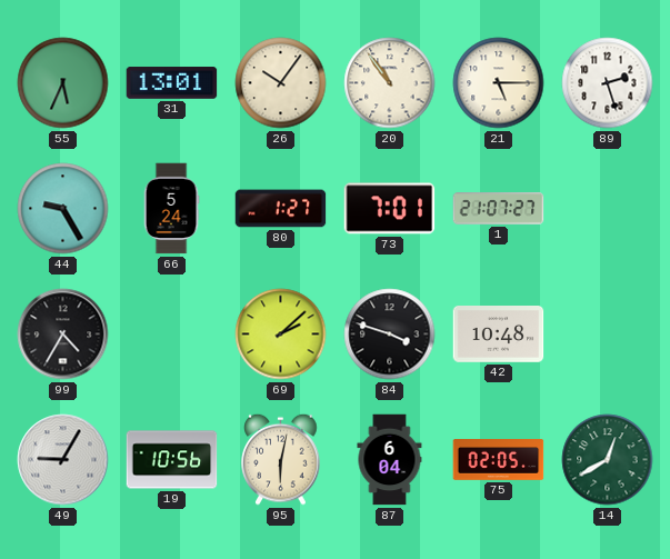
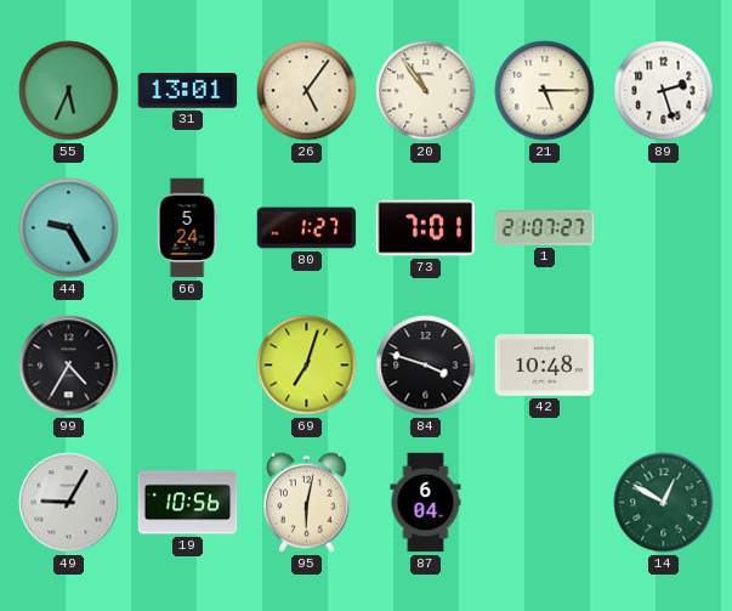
26: 10:06 -> 5:06 (307, 91)
69: 2:08 -> 7:03 (307, 366)
75: 02:05 -> none (499, 460)
14: 12:40 -> 12:50 (664, 503)
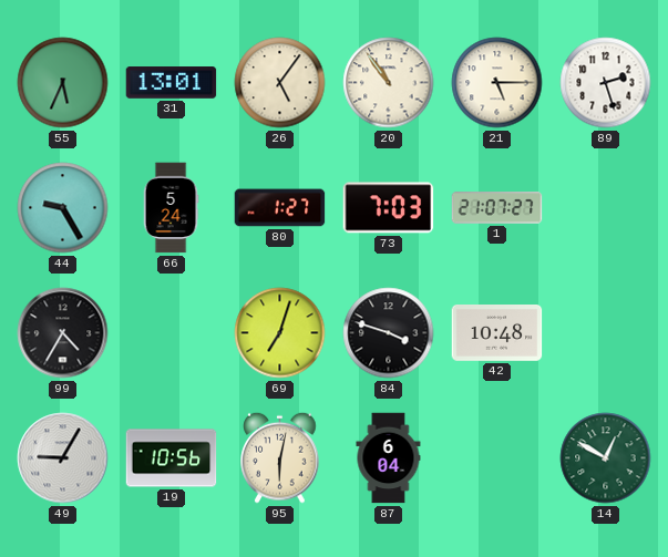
73: 7:01 -> 7:03 (389, 208)
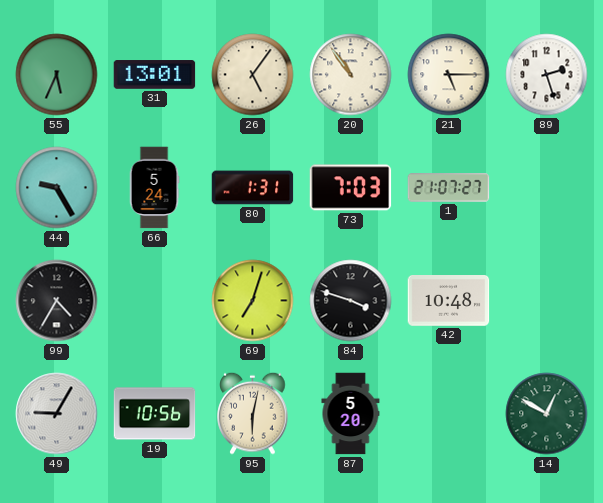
80: 1:27 -> 1:31 (253, 188)
87: 6:04 -> 5:20 (351, 414)
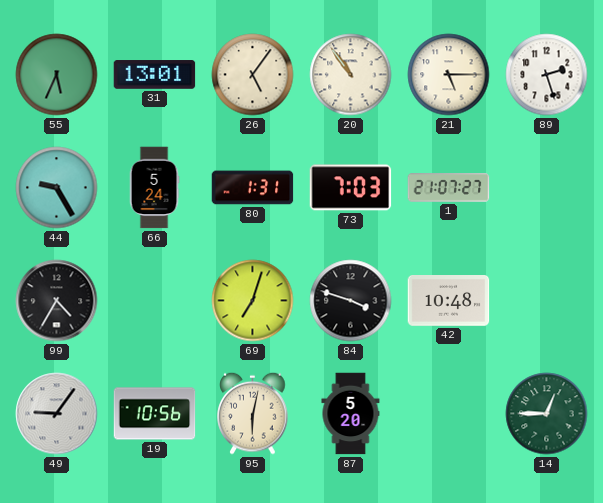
49: 9:05 -> 9:06 (57, 414)
14: 12:50 -> 12:45 (547, 414)
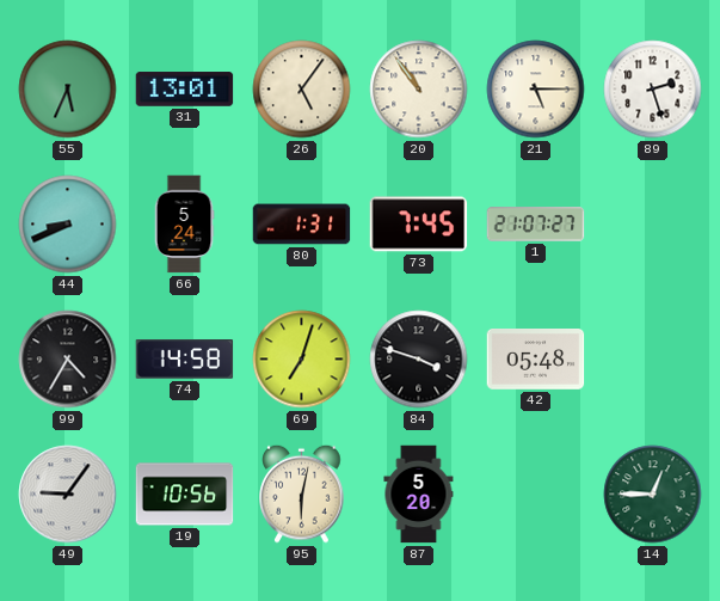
44: 9:25 -> 8:41 (68, 225)
73: 7:03 -> 7:45 (419, 225)
74: none -> 14:58 (185, 360)
42: 10:48 -> 05:48 (536, 360)
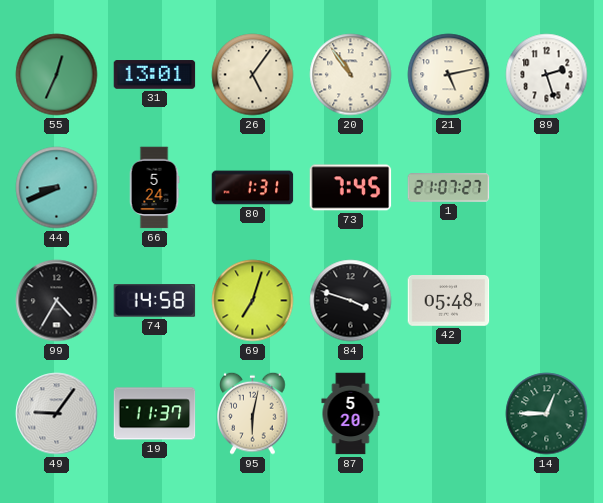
55: 5:34 -> 12:34 (57, 75)
21: 5:15 -> 5:13 (449, 75)
19: 10:56 -> 11:37 (155, 414)
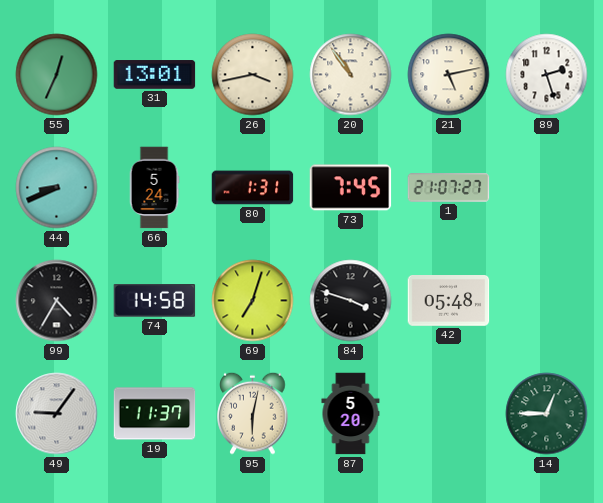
26: 5:06 -> 3:43 (253, 75)
